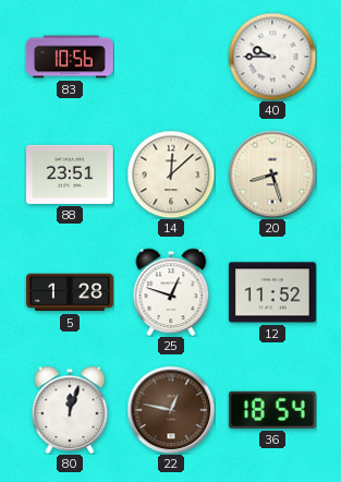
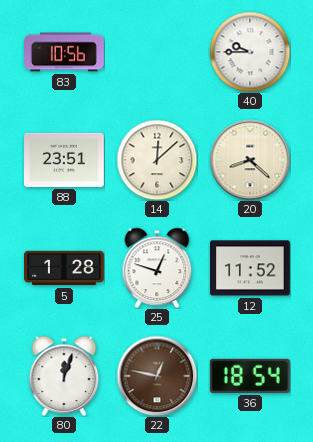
20: 8:27 -> 8:22 (250, 160)
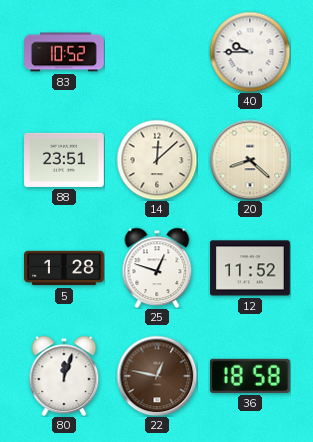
83: 10:56 -> 10:52 (65, 52)
36: 18:54 -> 18:58 (250, 376)
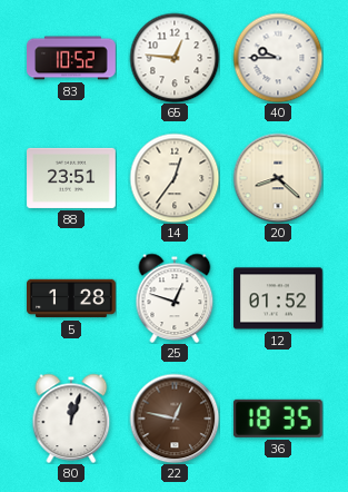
65: none -> 12:46 (175, 58)
14: 12:08 -> 12:36 (175, 178)
12: 11:52 -> 01:52 (279, 298)
36: 18:58 -> 18:35 (278, 419)
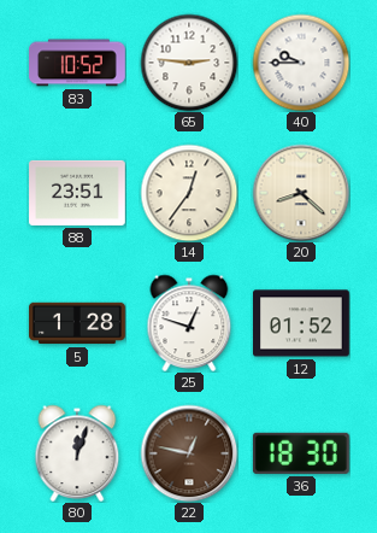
65: 12:46 -> 2:46 (189, 63)
36: 18:35 -> 18:30 (301, 453)
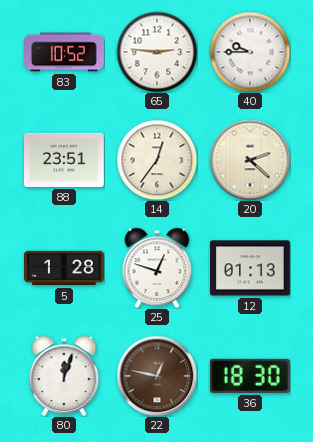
20: 8:22 -> 2:22 (250, 160)
12: 01:52 -> 01:13 (251, 268)
